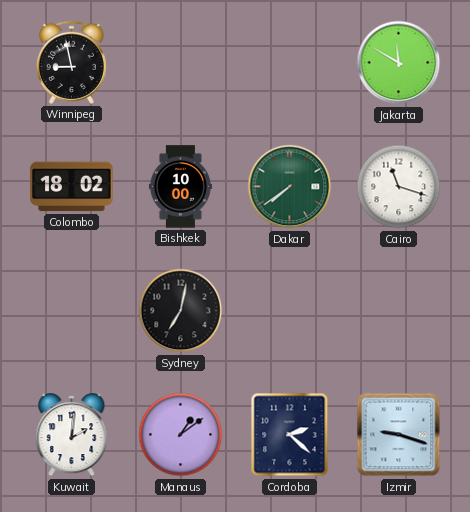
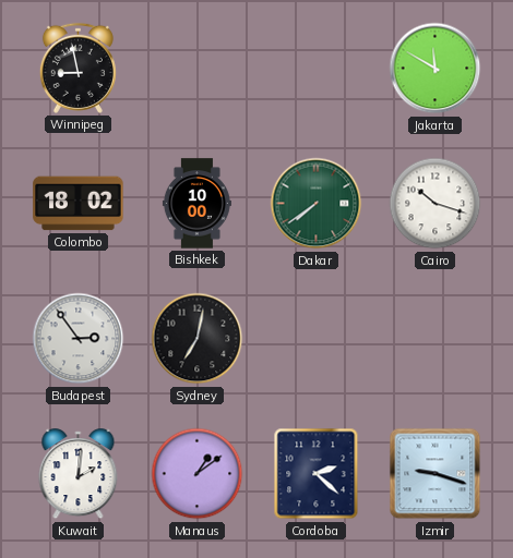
Cairo: 11:18 -> 10:18 (436, 204)
Budapest: none -> 2:54 (79, 339)
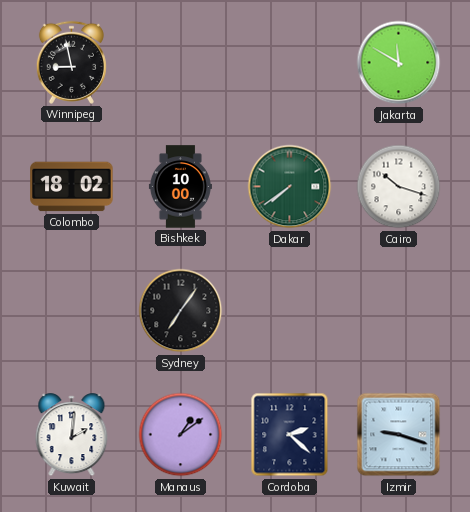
Budapest: 2:54 -> none (79, 339)
Sydney: 7:02 -> 7:06 (181, 311)
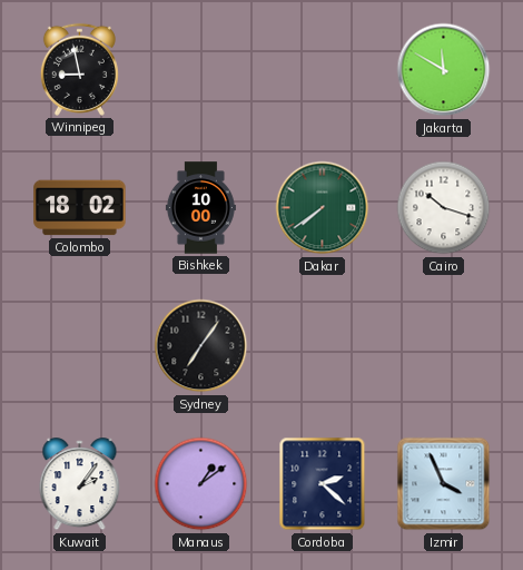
Kuwait: 2:01 -> 2:06 (80, 484)
Izmir: 9:18 -> 3:56 (444, 484)
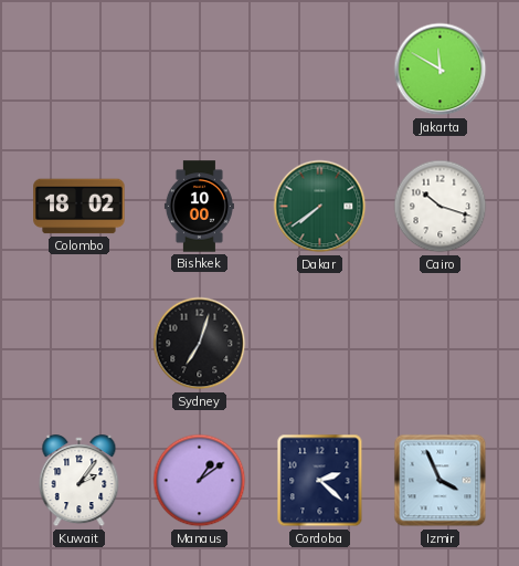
Winnipeg: 8:58 -> none (79, 69)
Sydney: 7:06 -> 7:03 (200, 344)
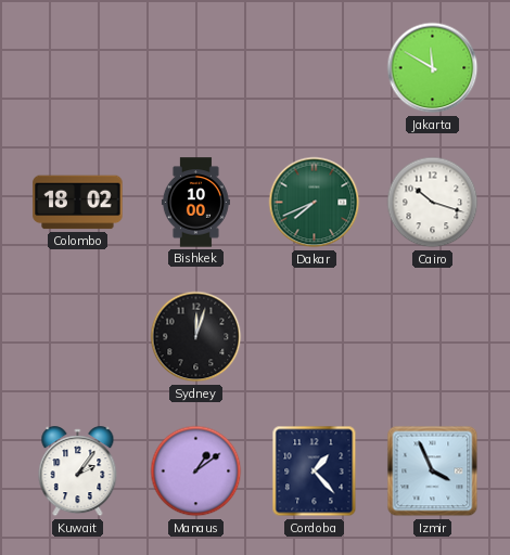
Dakar: 7:39 -> 7:41 (315, 203)
Sydney: 7:03 -> 12:03 (196, 337)
Cordoba: 2:22 -> 1:23 (315, 472)
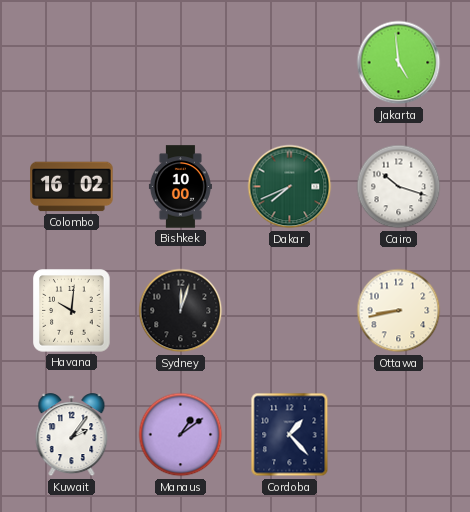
Jakarta: 11:50 -> 4:59 (399, 63)
Colombo: 18:02 -> 16:02 (72, 187)
Havana: none -> 10:01 (72, 311)
Ottawa: none -> 8:43 (399, 311)
Izmir: 3:56 -> none (433, 472)
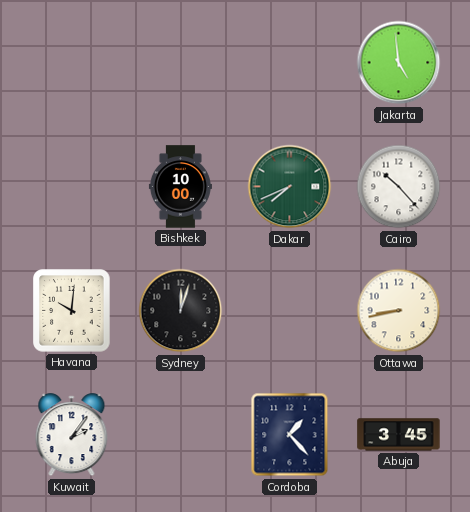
Colombo: 16:02 -> none (72, 187)
Cairo: 10:18 -> 10:23 (399, 187)
Manaus: 1:09 -> none (181, 435)
Abuja: none -> 3:45 (399, 435)
